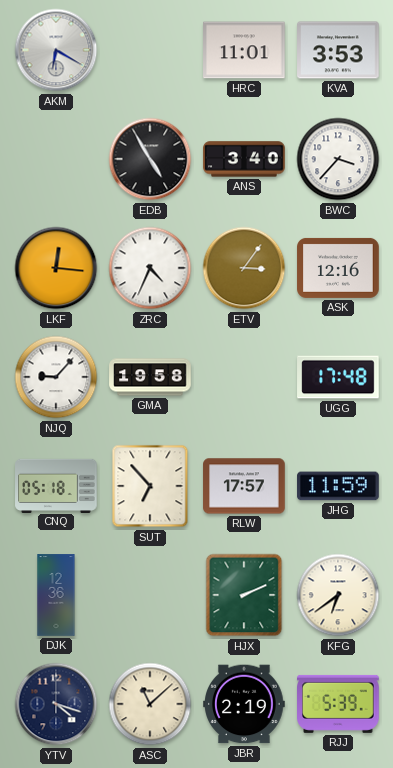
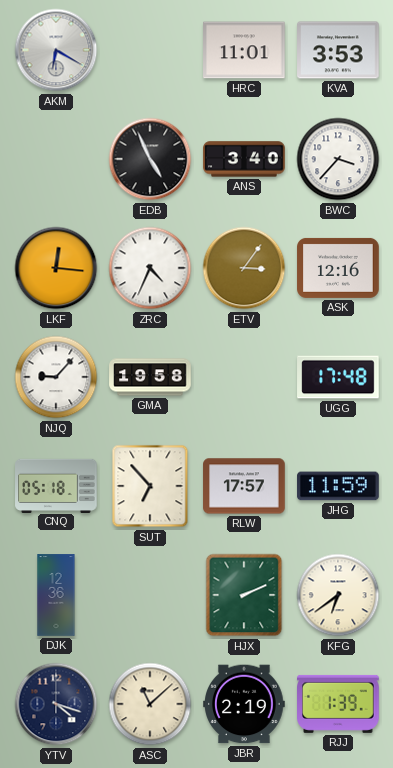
EDB: 4:55 -> 4:56 (150, 159)
RJJ: 5:39 -> 1:39 (338, 704)
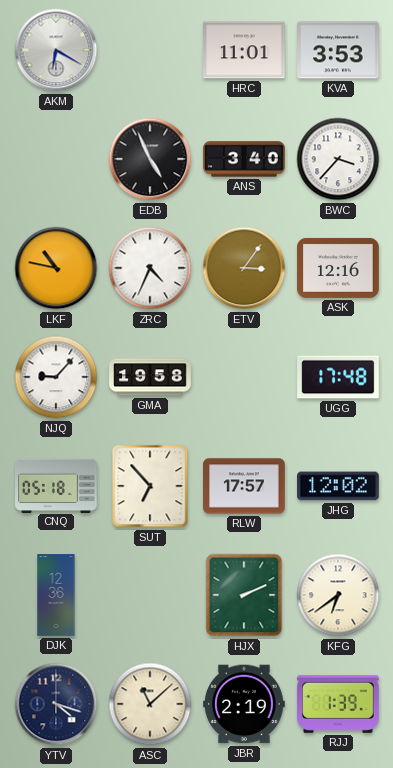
LKF: 12:16 -> 10:47 (56, 268)
JHG: 11:59 -> 12:02 (338, 486)
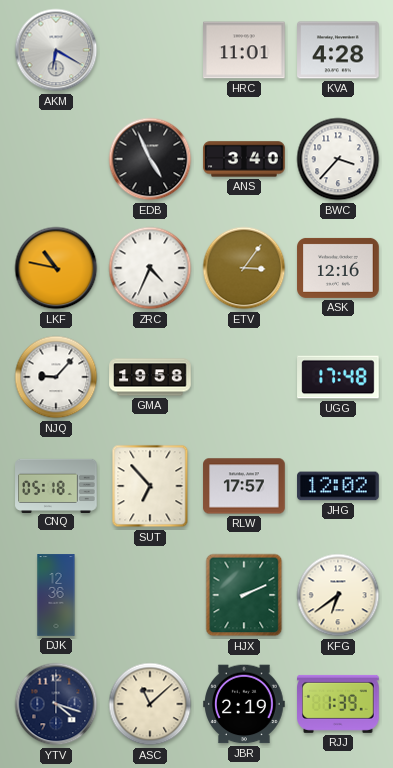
KVA: 3:53 -> 4:28 (338, 50)
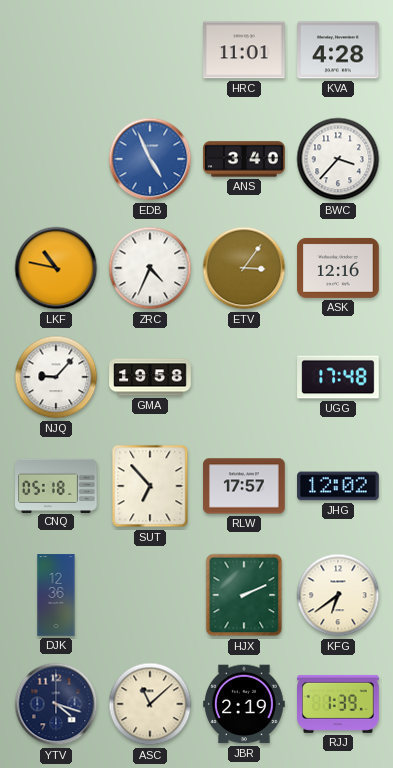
AKM: 6:20 -> none (56, 50)
EDB dial: black -> blue (150, 159)
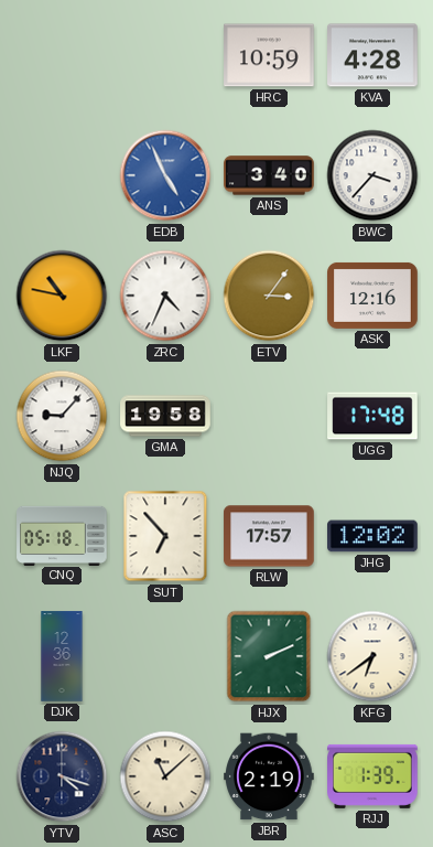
HRC: 11:01 -> 10:59 (269, 55)
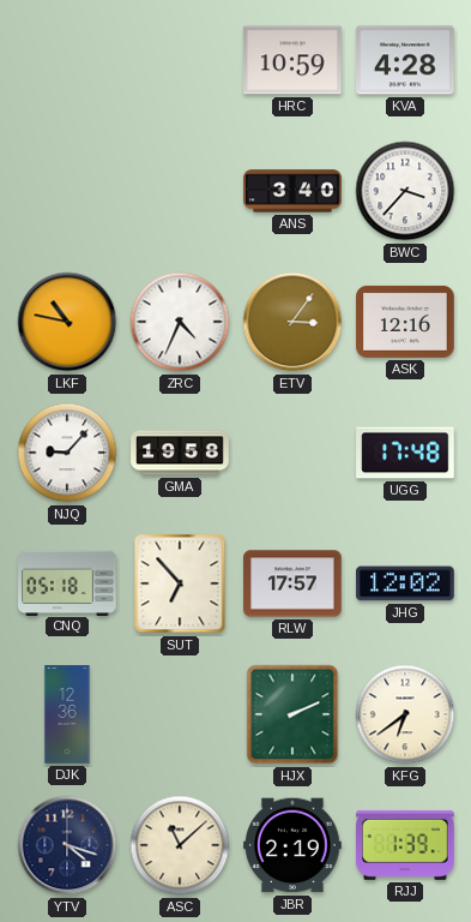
EDB: 4:56 -> none (165, 175)
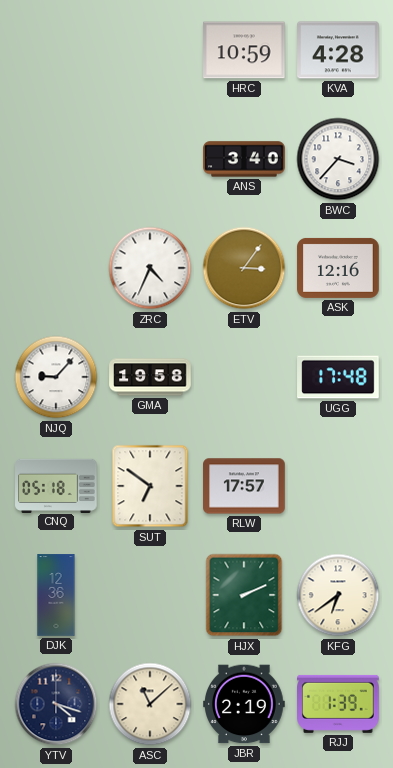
LKF: 10:47 -> none (67, 322)
SUT: 6:53 -> 6:51 (150, 486)
JHG: 12:02 -> none (405, 583)
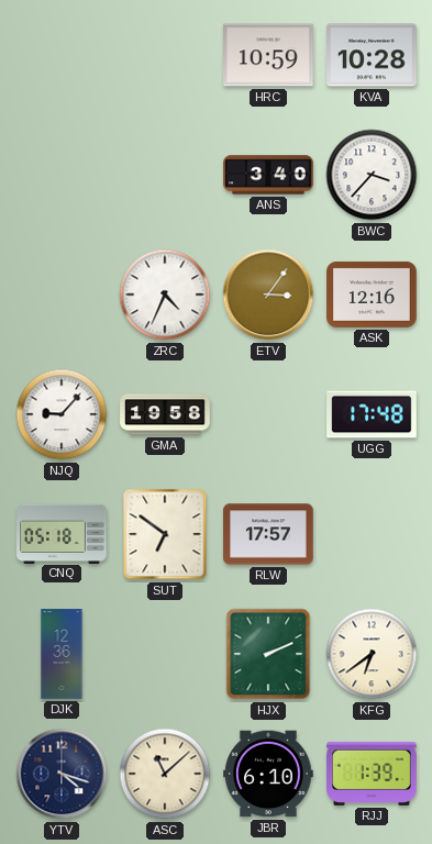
KVA: 4:28 -> 10:28 (372, 55)
JBR: 2:19 -> 6:10 (268, 774)
